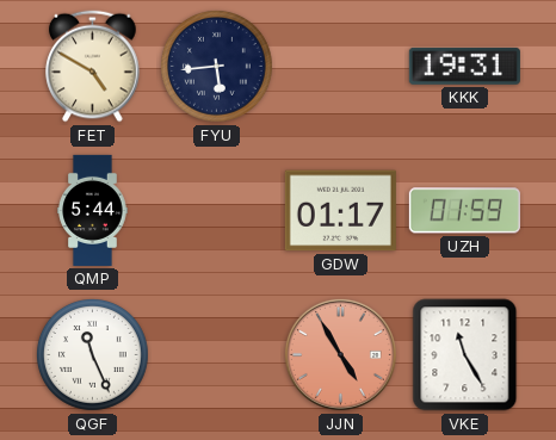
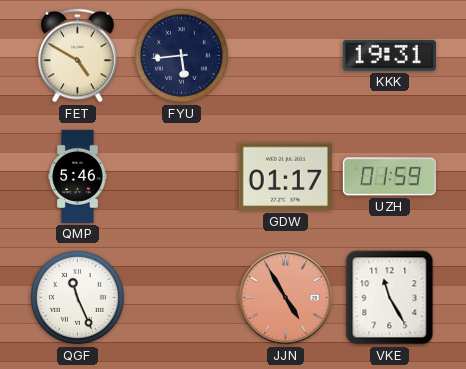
QMP: 5:44 -> 5:46 (78, 176)
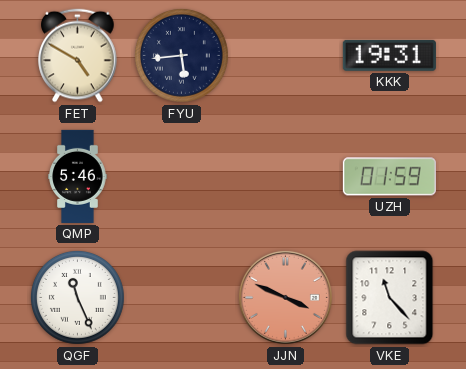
GDW: 01:17 -> none (285, 177)
JJN: 4:55 -> 3:49 (285, 297)
VKE: 11:25 -> 11:23 (390, 298)
